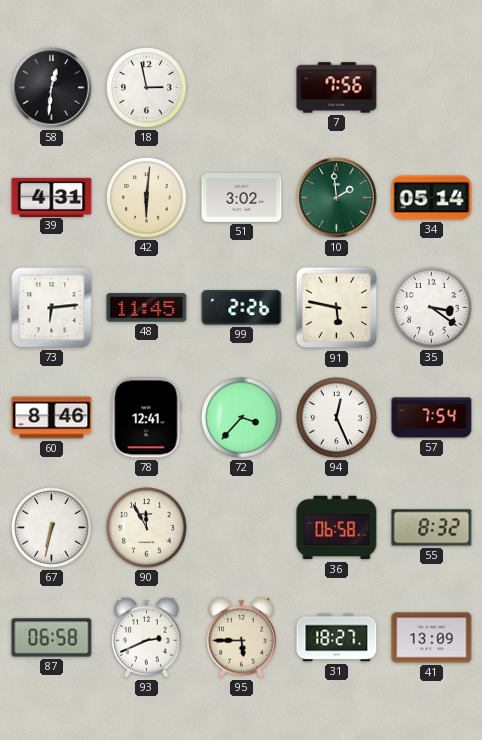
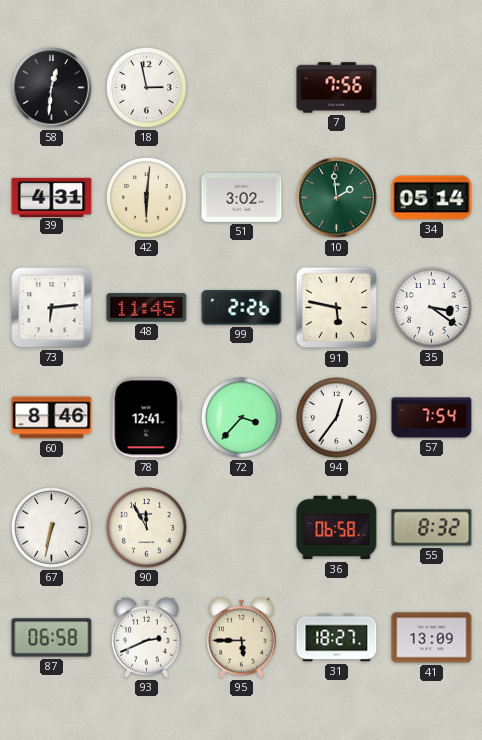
94: 12:26 -> 12:36 (337, 418)
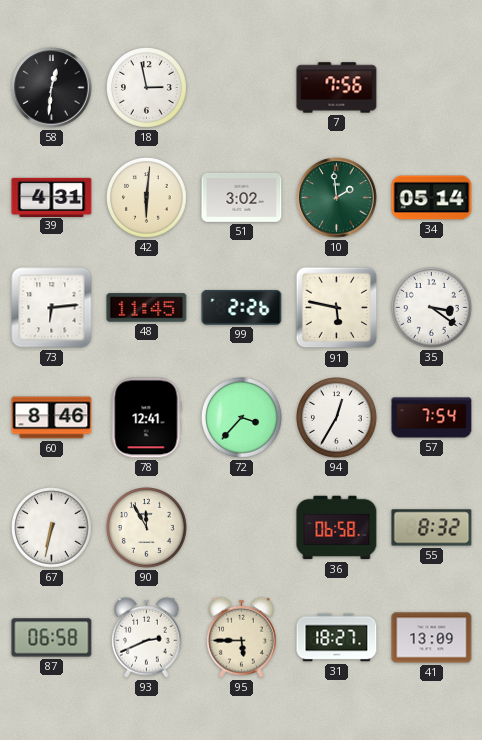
94: 12:36 -> 12:35 (337, 418)
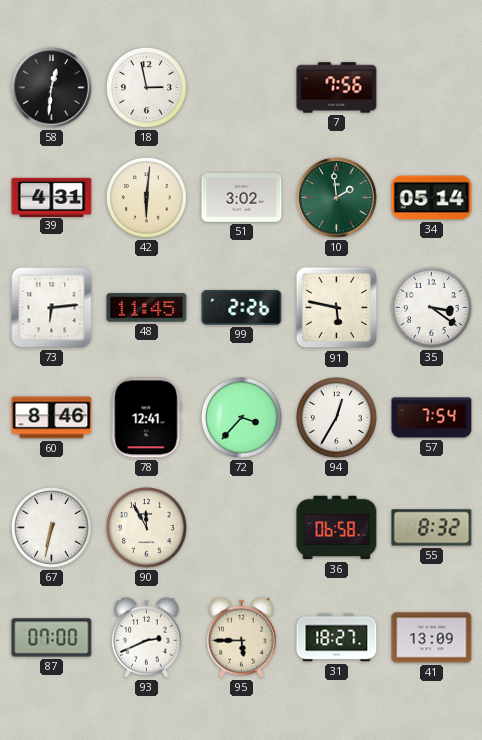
87: 06:58 -> 07:00 (52, 638)
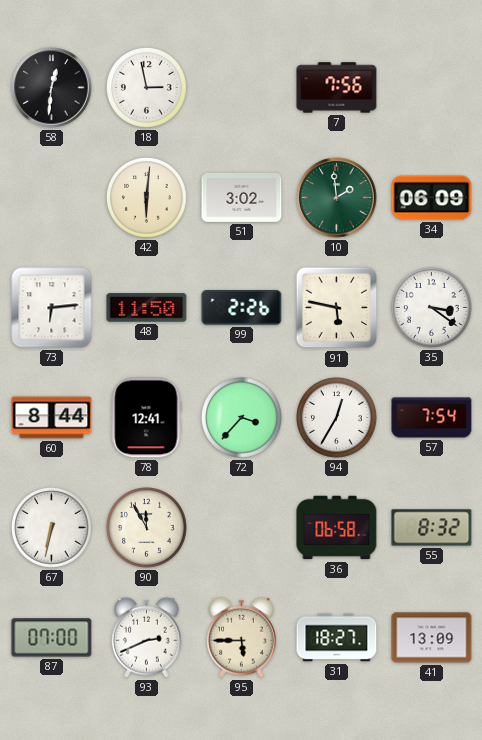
39: 4:31 -> none (52, 197)
34: 05:14 -> 06:09 (432, 198)
48: 11:45 -> 11:50 (147, 308)
60: 8:46 -> 8:44 (52, 418)
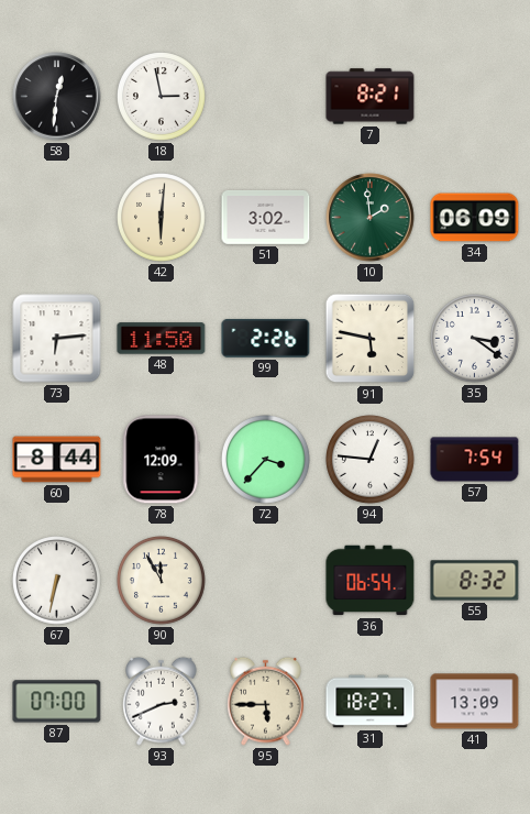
7: 7:56 -> 8:21 (371, 97)
78: 12:41 -> 12:09 (162, 460)
94: 12:35 -> 12:46 (371, 460)
36: 06:58 -> 06:54 (371, 581)
